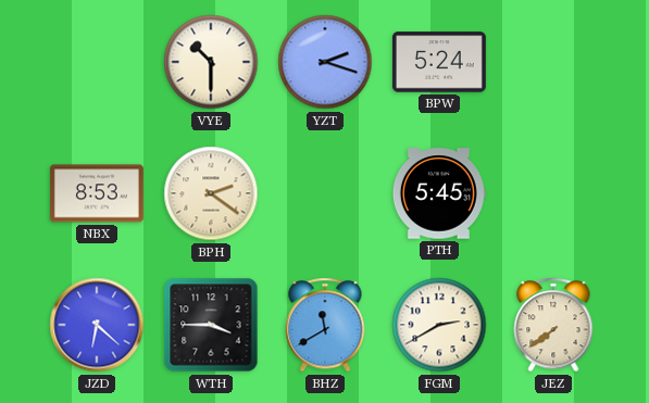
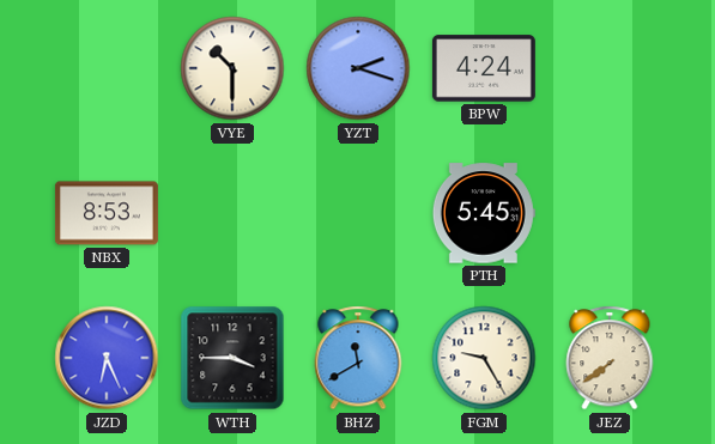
BPW: 5:24 -> 4:24 (484, 68)
BPH: 2:21 -> none (211, 193)
JZD: 6:22 -> 6:26 (107, 358)
FGM: 2:40 -> 9:25 (484, 358)
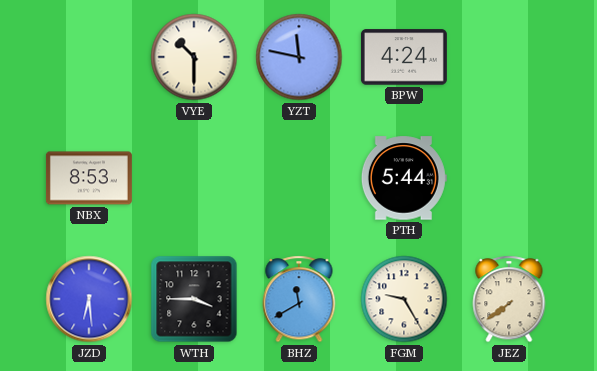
YZT: 2:18 -> 11:47 (299, 57)
PTH: 5:45 -> 5:44 (404, 178)
JZD: 6:26 -> 6:29 (89, 299)
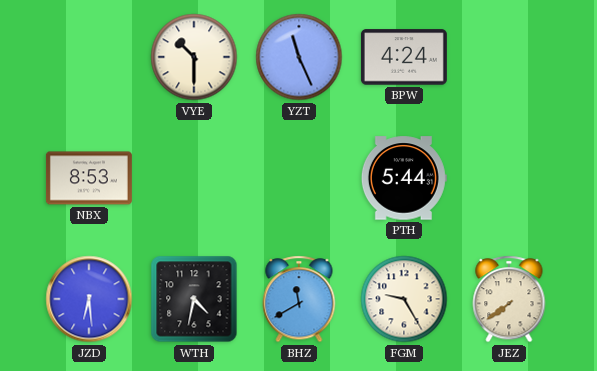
YZT: 11:47 -> 11:26 (299, 57)
WTH: 3:45 -> 4:32 (194, 299)
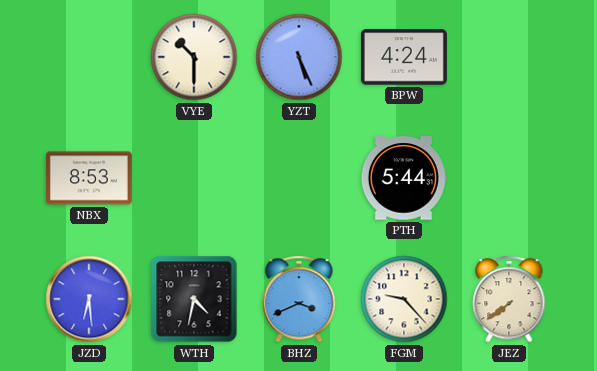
YZT: 11:26 -> 5:26 (299, 57)
BHZ: 11:40 -> 3:41 (299, 299)
FGM: 9:25 -> 9:23 (404, 299)
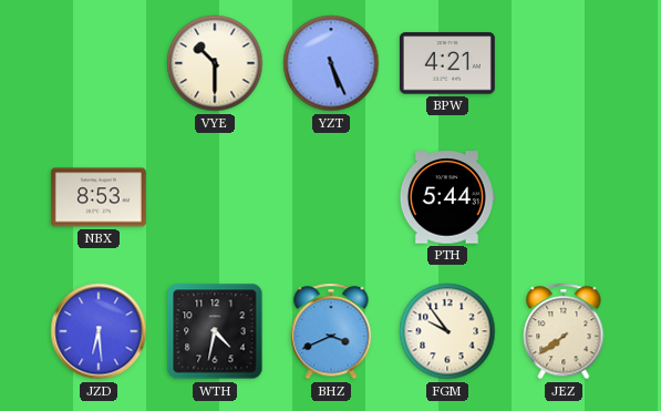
BPW: 4:24 -> 4:21 (447, 63)
FGM: 9:23 -> 9:54 (447, 331)
